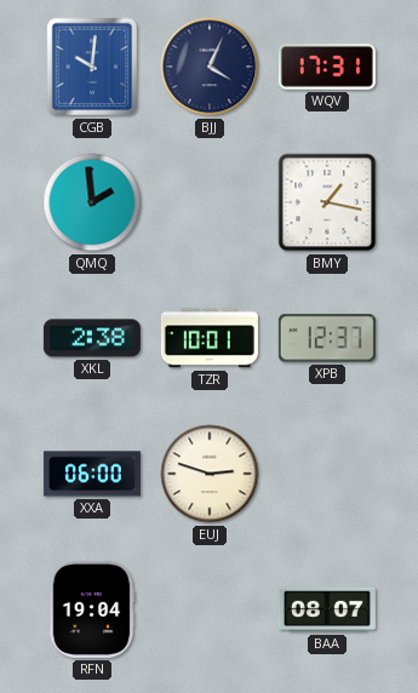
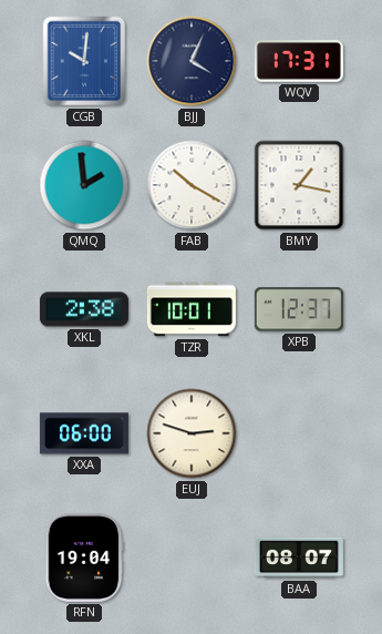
FAB: none -> 10:20 (192, 185)
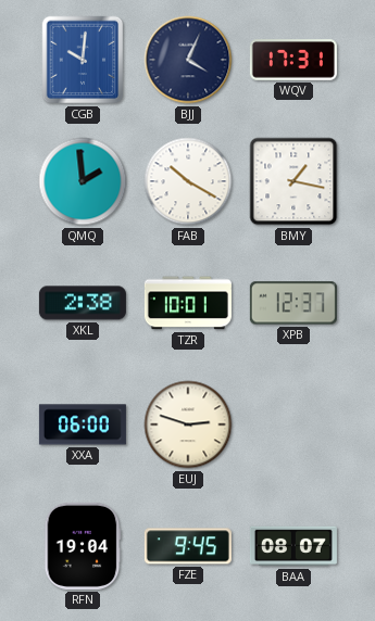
FZE: none -> 9:45 (188, 546)
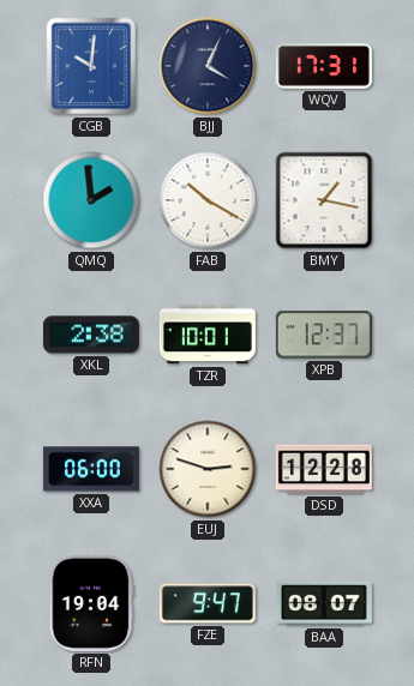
DSD: none -> 12:28 (324, 469)
FZE: 9:45 -> 9:47 (208, 603)
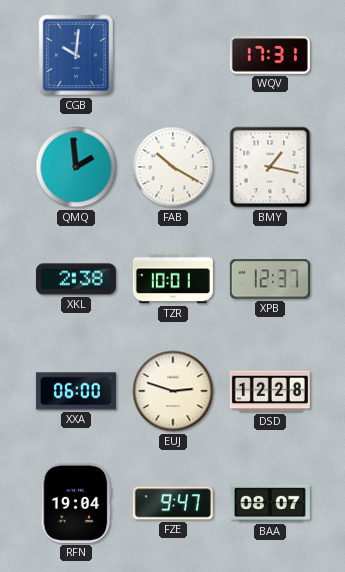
BJJ: 4:04 -> none (208, 66)
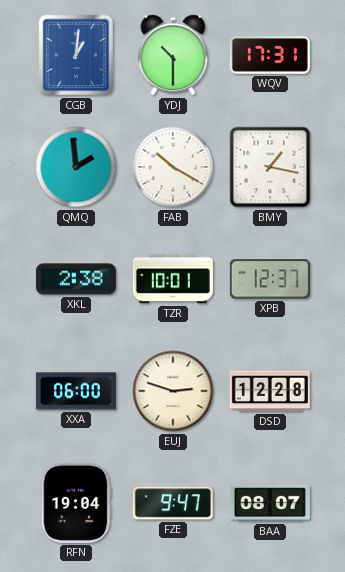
CGB: 10:01 -> 1:01 (76, 55)
YDJ: none -> 10:30 (173, 55)
